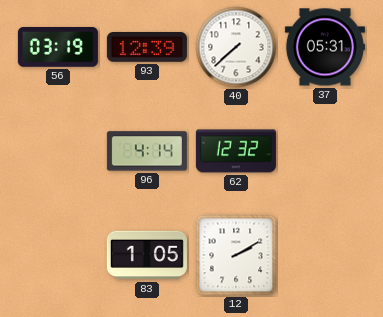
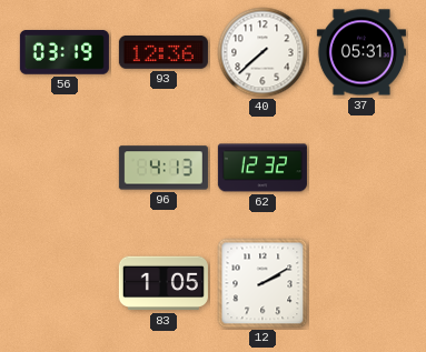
93: 12:39 -> 12:36 (164, 52)
96: 4:14 -> 4:13 (164, 168)
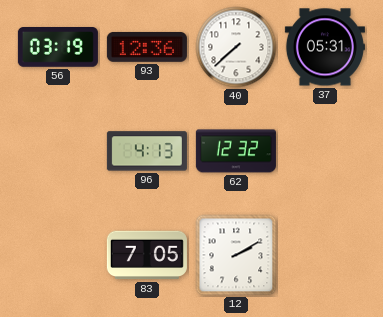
83: 1:05 -> 7:05 (147, 255)
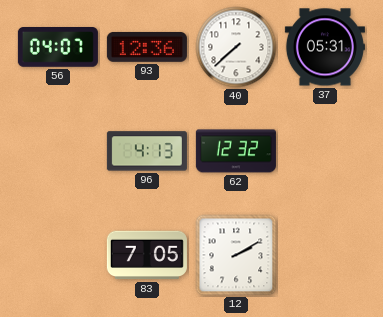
56: 03:19 -> 04:07 (58, 48)
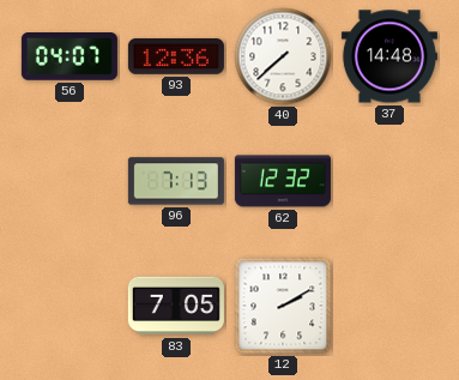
37: 05:31 -> 14:48 (389, 56)
96: 4:13 -> 7:13 (176, 181)
